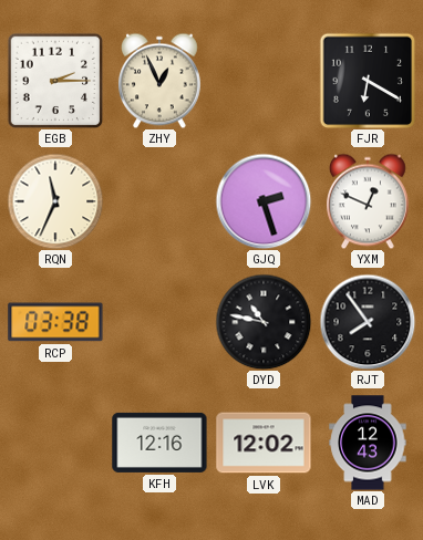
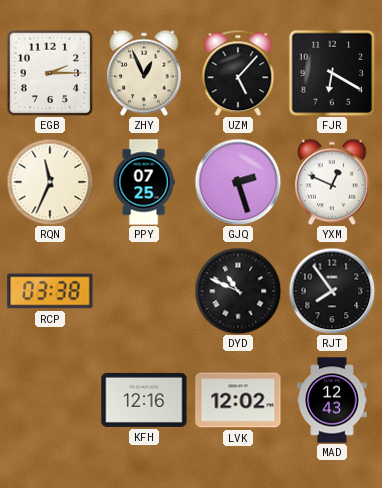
UZM: none -> 5:07 (238, 73)
PPY: none -> 07:25 (144, 182)
DYD: 10:47 -> 10:49 (238, 291)
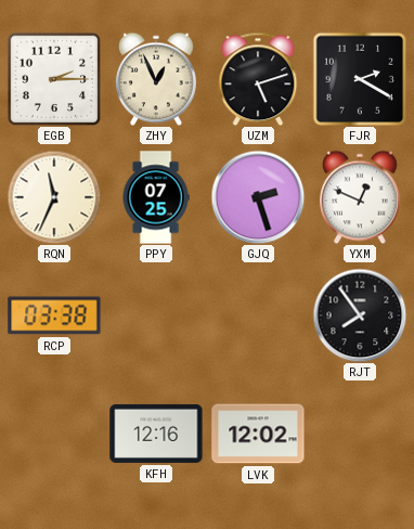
UZM: 5:07 -> 5:12 (258, 79)
FJR: 6:20 -> 2:20 (360, 79)
DYD: 10:49 -> none (238, 291)
MAD: 12:43 -> none (332, 400)
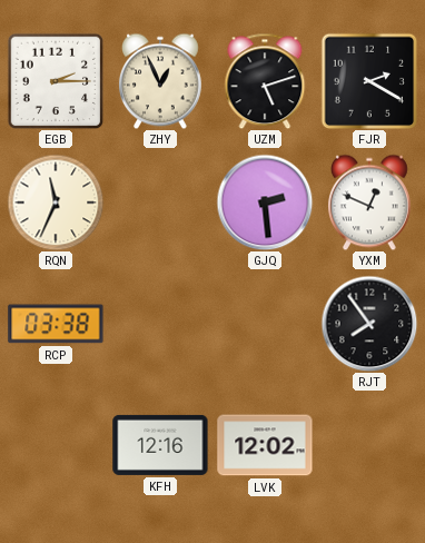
PPY: 07:25 -> none (156, 197)
GJQ: 2:27 -> 2:29 (265, 203)
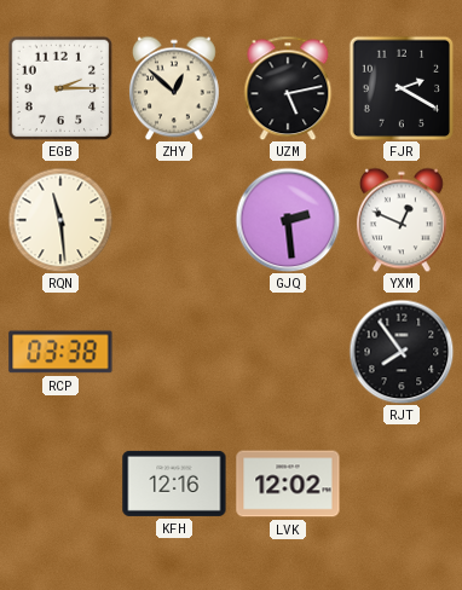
ZHY: 12:56 -> 12:52 (174, 88)
UZM: 5:12 -> 5:13 (288, 88)
RQN: 11:34 -> 11:29 (60, 220)
